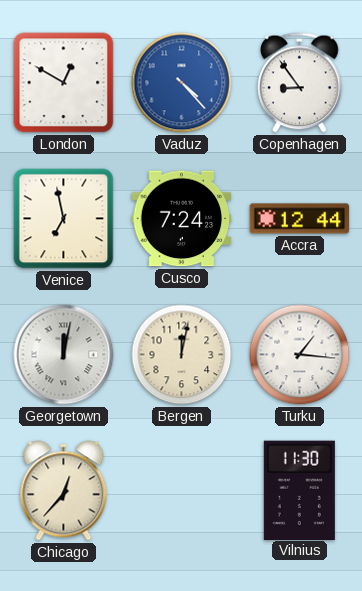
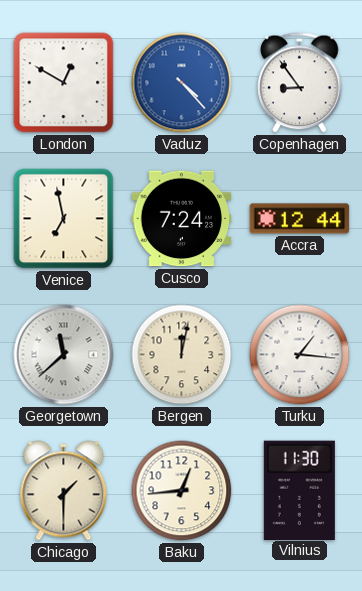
Georgetown: 12:02 -> 11:38 (64, 355)
Chicago: 12:37 -> 1:30 (64, 491)
Baku: none -> 12:44 (182, 491)
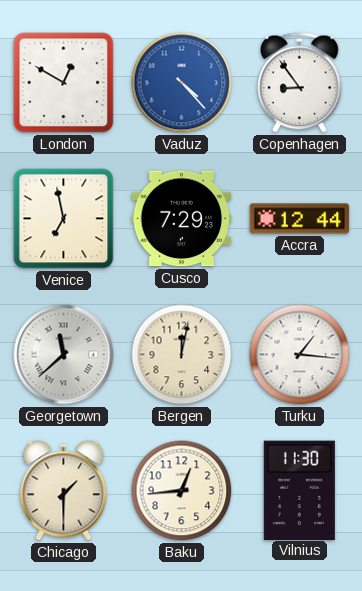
Cusco: 7:24 -> 7:29 (182, 219)
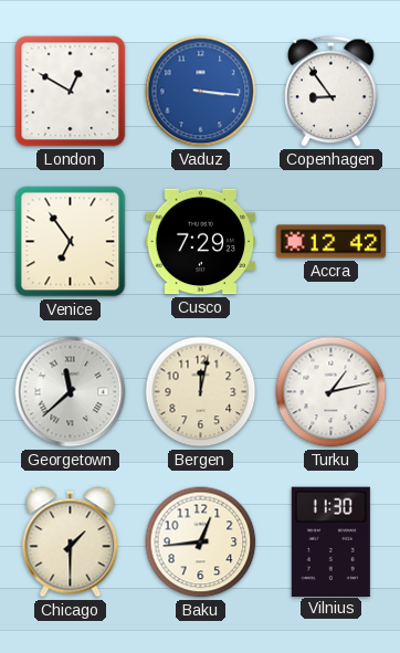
Vaduz: 4:23 -> 3:16 (201, 92)
Venice: 6:58 -> 6:54 (71, 242)
Accra: 12:44 -> 12:42 (331, 242)
Turku: 1:16 -> 1:13 (331, 392)
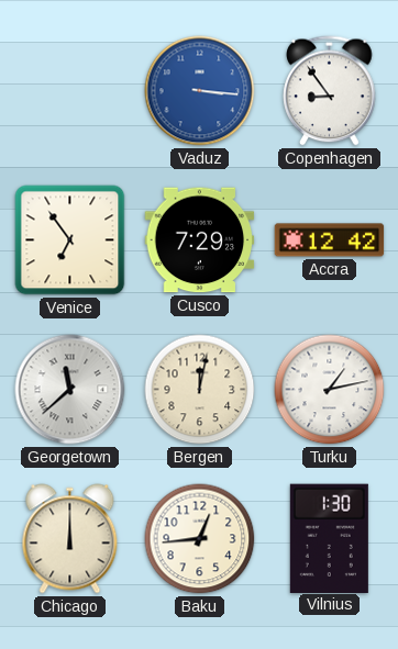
London: 12:50 -> none (71, 92)
Chicago: 1:30 -> 12:00 (70, 539)
Vilnius: 11:30 -> 1:30 (329, 538)
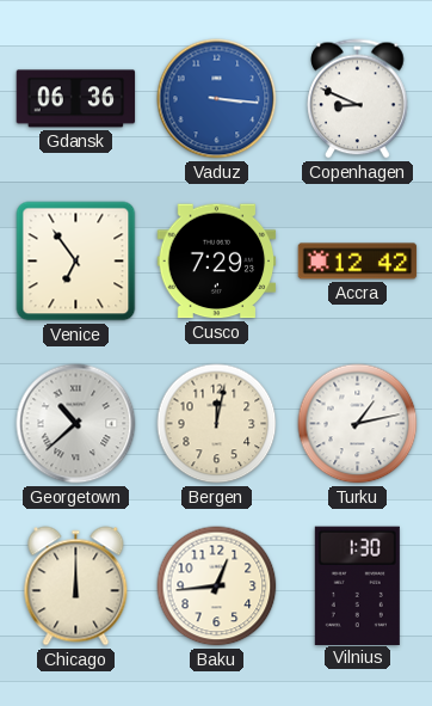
Gdansk: none -> 06:36 (76, 99)
Copenhagen: 8:54 -> 8:49 (358, 99)
Georgetown: 11:38 -> 10:38 (76, 424)
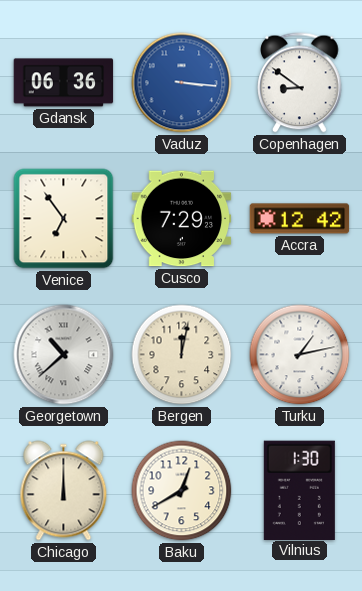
Copenhagen: 8:49 -> 8:51 (300, 83)
Baku: 12:44 -> 12:40 (182, 491)
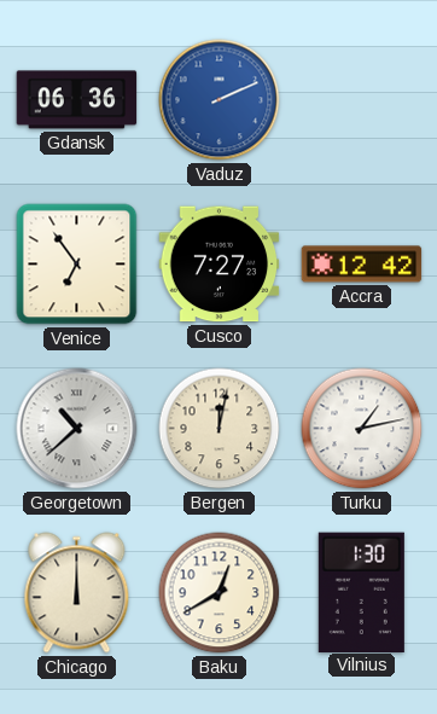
Vaduz: 3:16 -> 2:11 (220, 100)
Copenhagen: 8:51 -> none (300, 83)
Cusco: 7:29 -> 7:27 (220, 265)
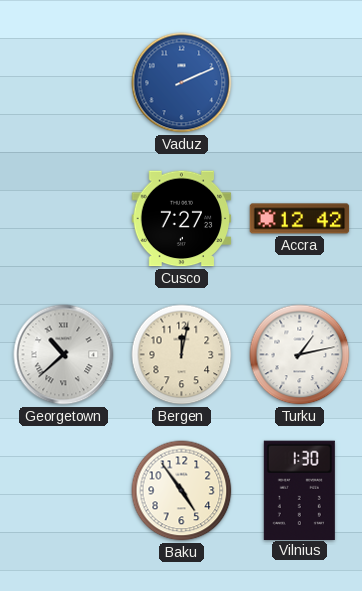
Gdansk: 06:36 -> none (77, 100)
Venice: 6:54 -> none (77, 265)
Chicago: 12:00 -> none (77, 593)
Baku: 12:40 -> 4:54 (182, 491)
